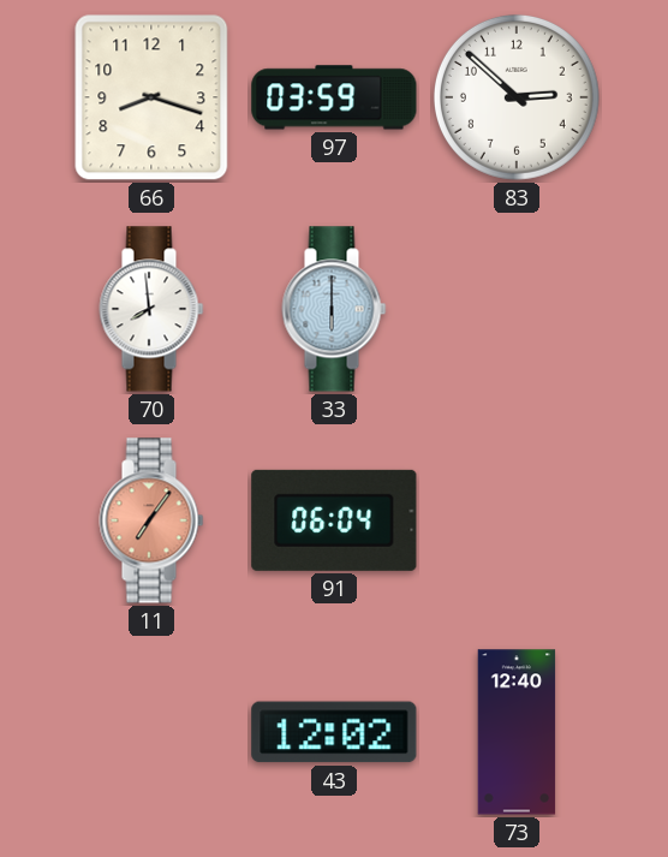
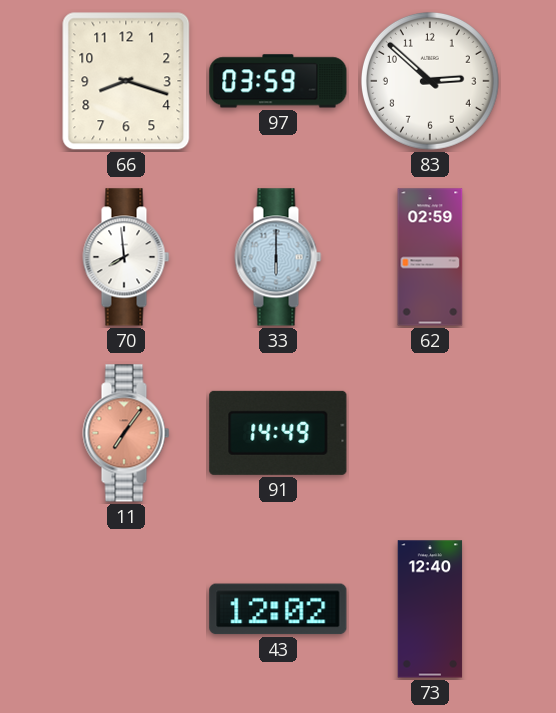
62: none -> 02:59 (430, 257)
91: 06:04 -> 14:49 (278, 433)
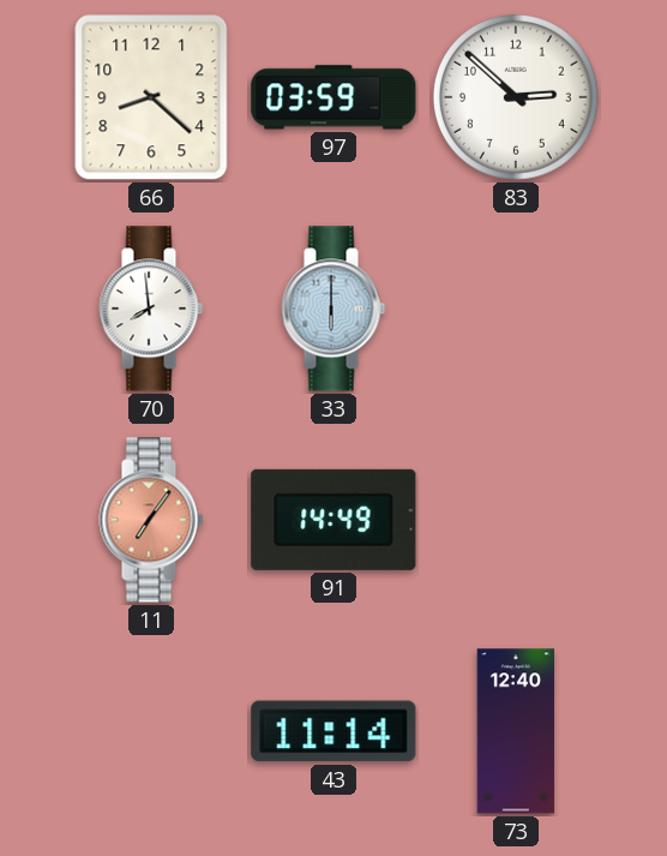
66: 8:18 -> 8:22 (151, 97)
62: 02:59 -> none (430, 257)
43: 12:02 -> 11:14 (333, 731)
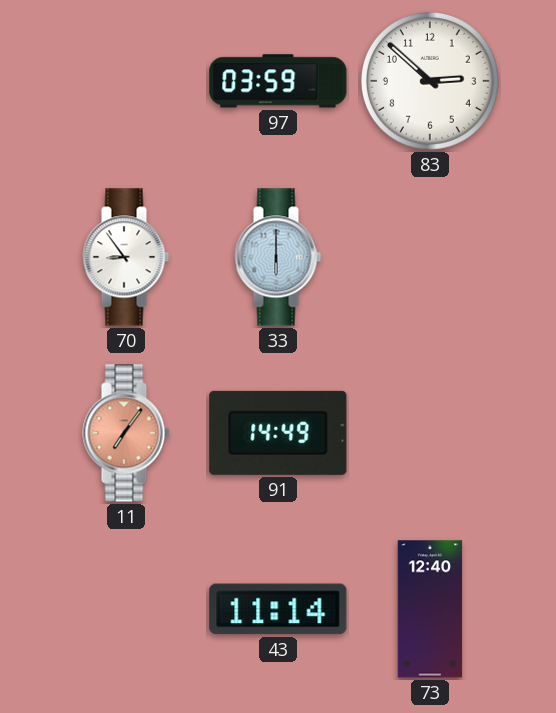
66: 8:22 -> none (151, 97)
70: 7:59 -> 8:54 (126, 257)
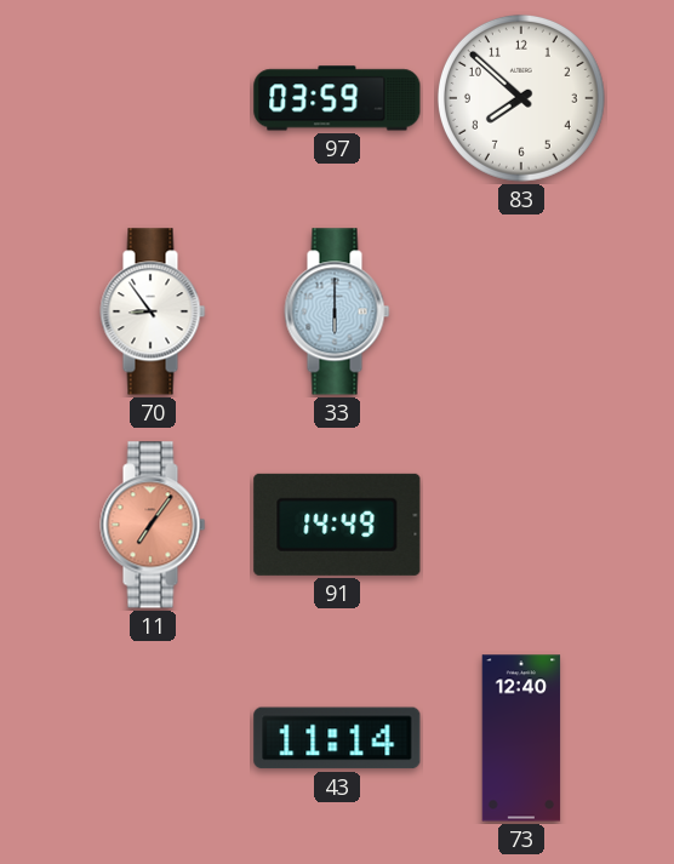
83: 2:52 -> 7:52 (521, 98)
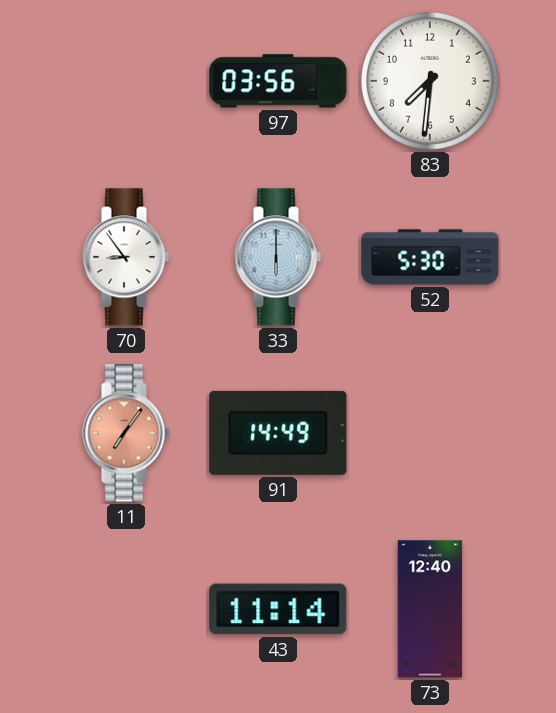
97: 03:59 -> 03:56 (278, 81)
83: 7:52 -> 7:31 (430, 81)
52: none -> 5:30 (430, 257)
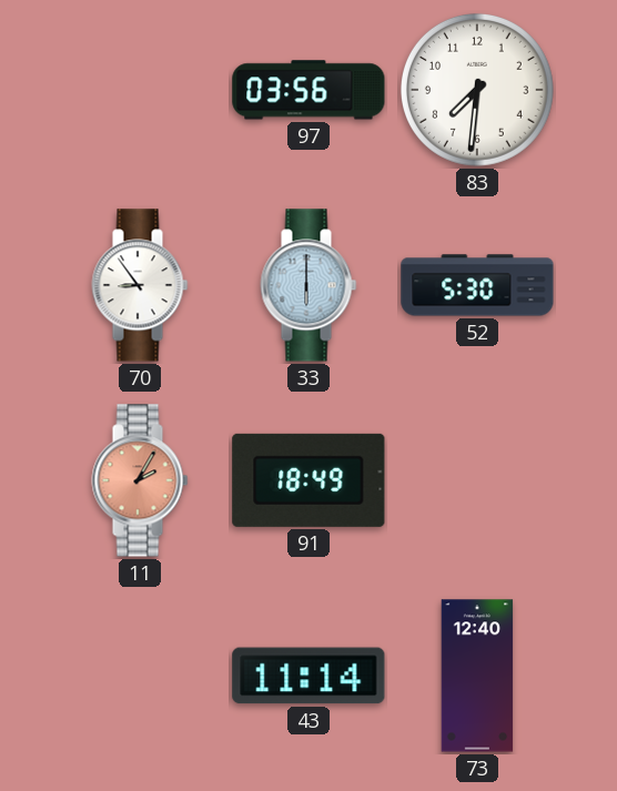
11: 7:06 -> 2:05 (140, 480)
91: 14:49 -> 18:49 (308, 480)
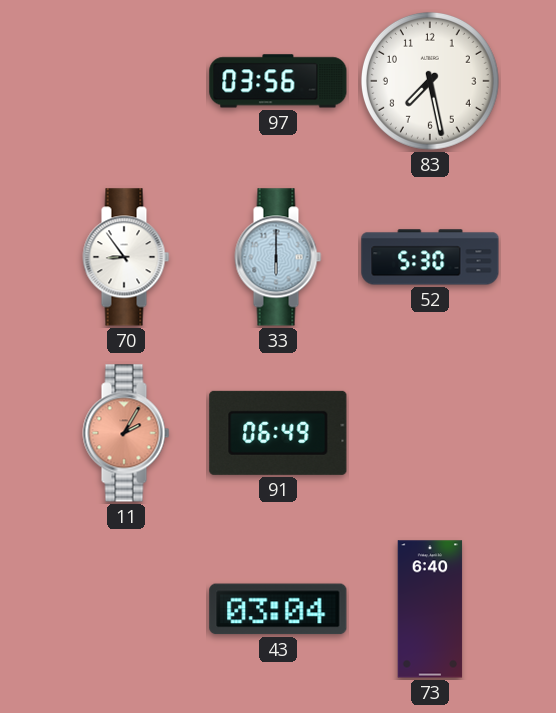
83: 7:31 -> 7:28 (430, 81)
91: 18:49 -> 06:49 (278, 433)
43: 11:14 -> 03:04 (278, 609)
73: 12:40 -> 6:40 (430, 609)
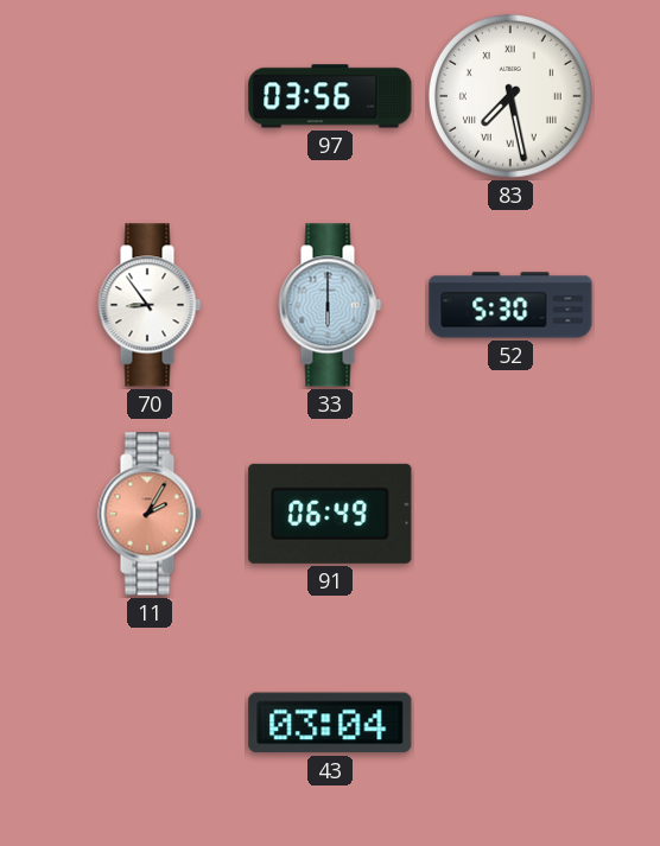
83 numerals: Arabic -> Roman (510, 96)
73: 6:40 -> none (430, 609)
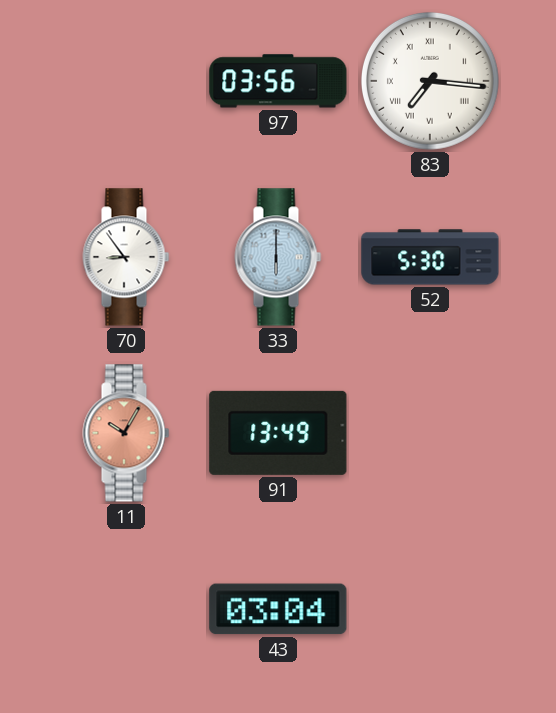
83: 7:28 -> 7:16 (430, 81)
11: 2:05 -> 10:05 (126, 433)
91: 06:49 -> 13:49 (278, 433)
